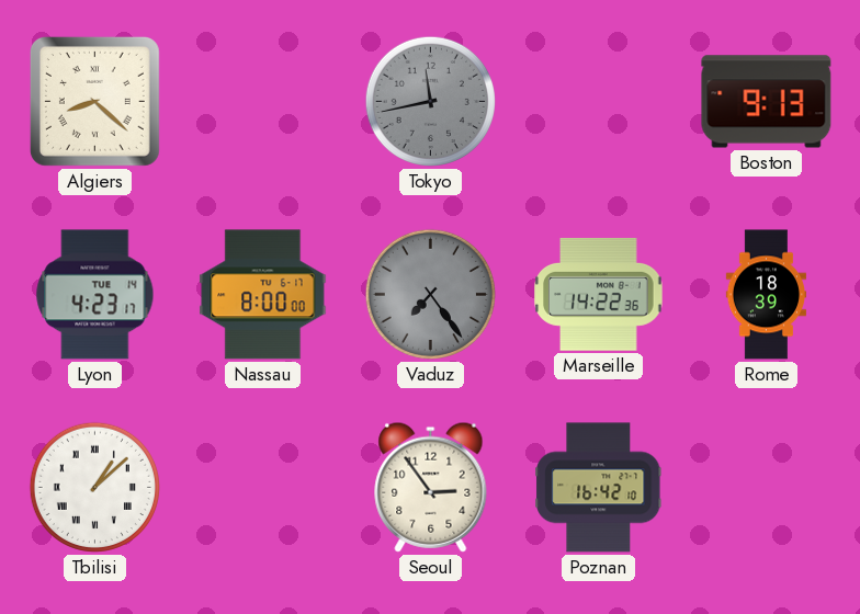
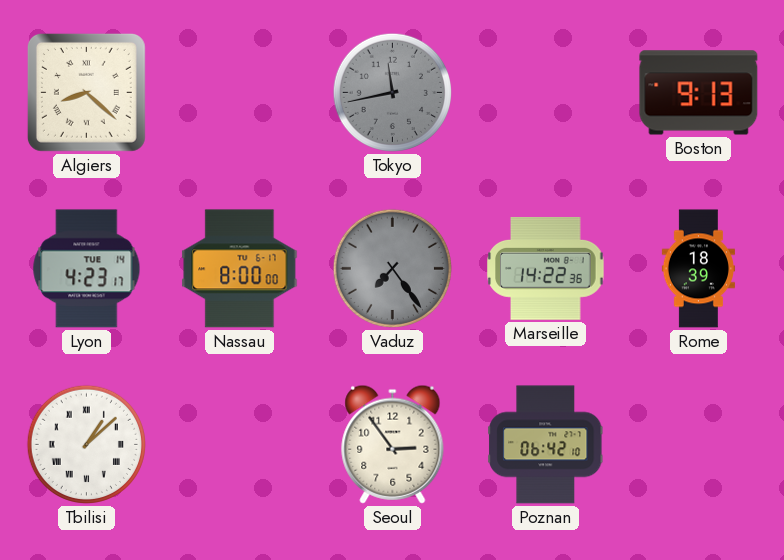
Poznan: 16:42 -> 06:42 (546, 445)
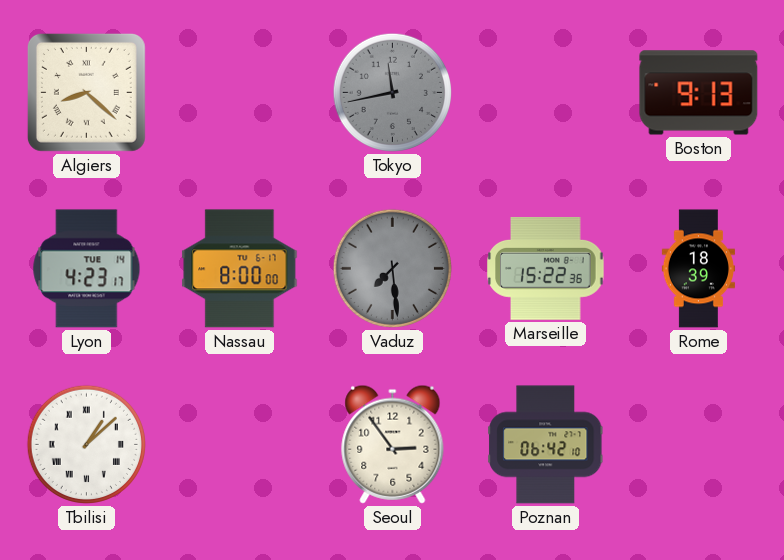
Vaduz: 7:24 -> 7:29 (392, 268)
Marseille: 14:22 -> 15:22 (546, 268)
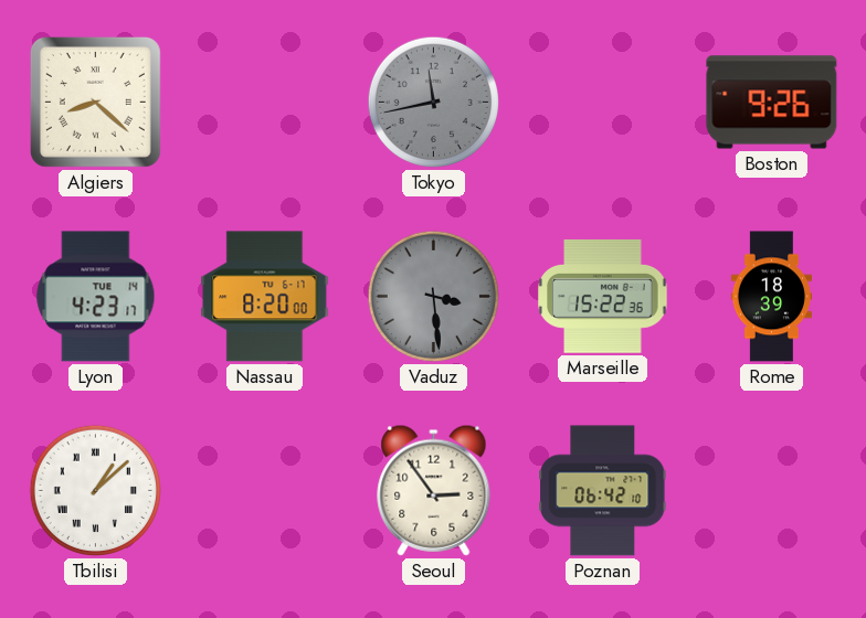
Boston: 9:13 -> 9:26 (772, 103)
Nassau: 8:00 -> 8:20 (265, 297)
Vaduz: 7:29 -> 3:29 (433, 296)
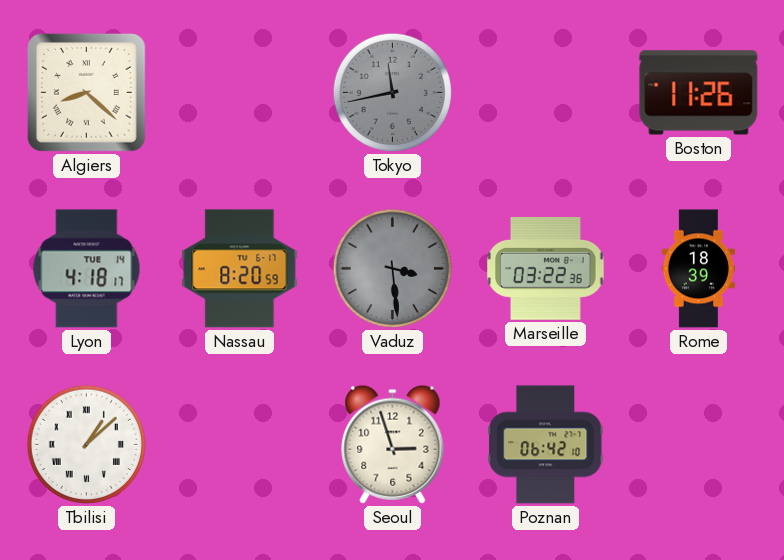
Boston: 9:26 -> 11:26 (699, 93)
Lyon: 4:23 -> 4:18 (87, 269)
Nassau: 8:20:00 -> 8:20:59 (240, 269)
Marseille: 15:22 -> 03:22 (546, 268)
Seoul: 2:54 -> 2:57 (393, 444)
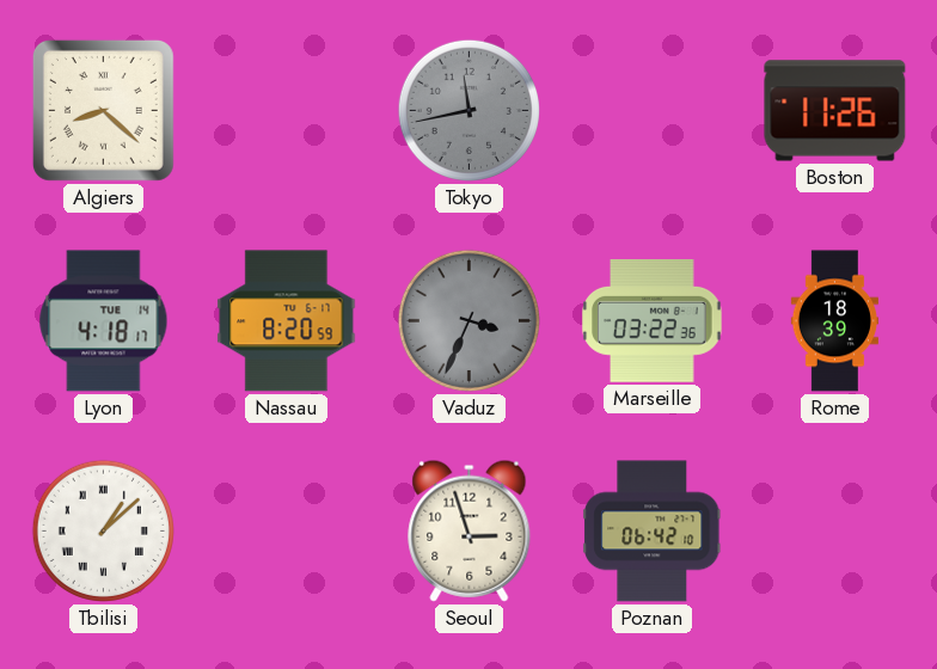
Vaduz: 3:29 -> 3:34 (468, 320)
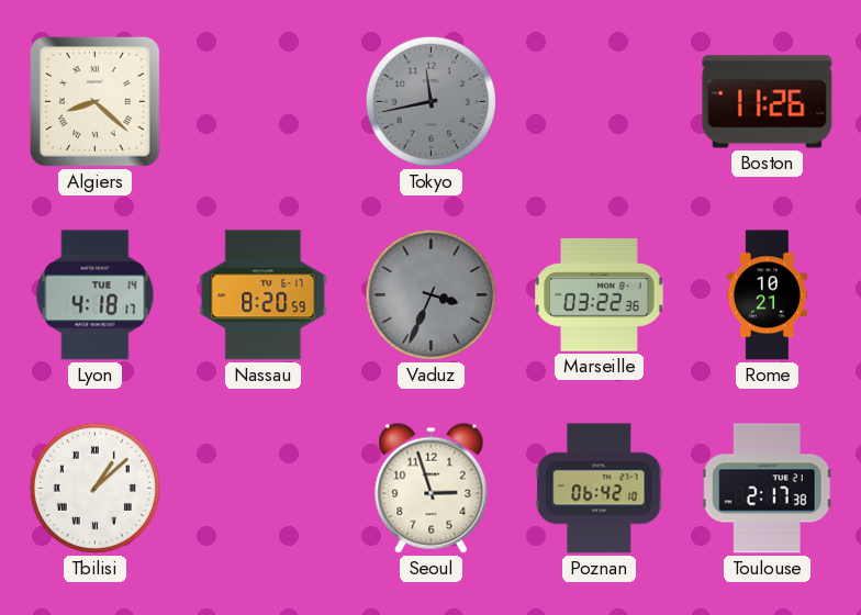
Rome: 18:39 -> 10:21 (767, 295)
Toulouse: none -> 2:17 (767, 489)
